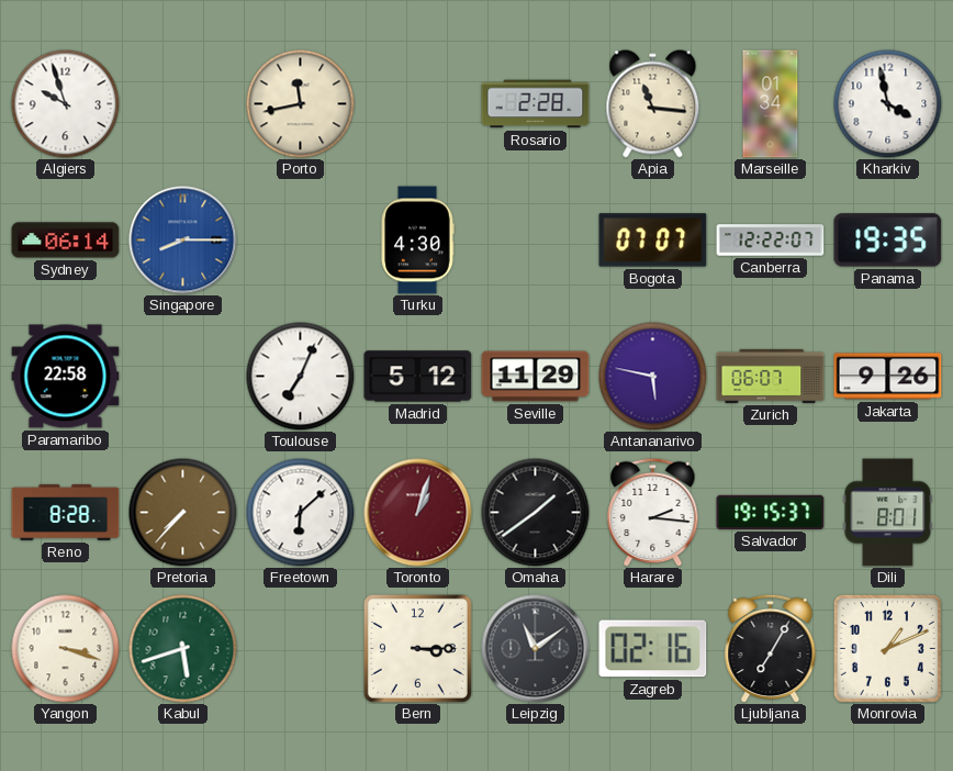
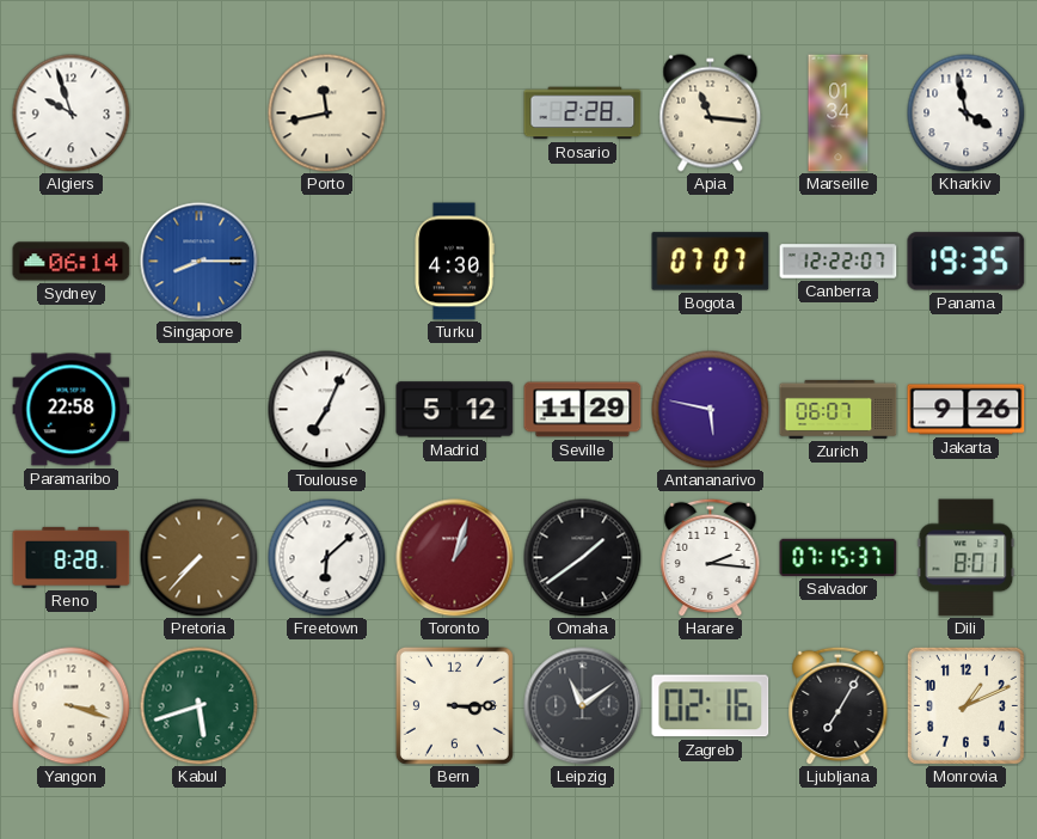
Salvador: 19:15 -> 07:15 (839, 557)
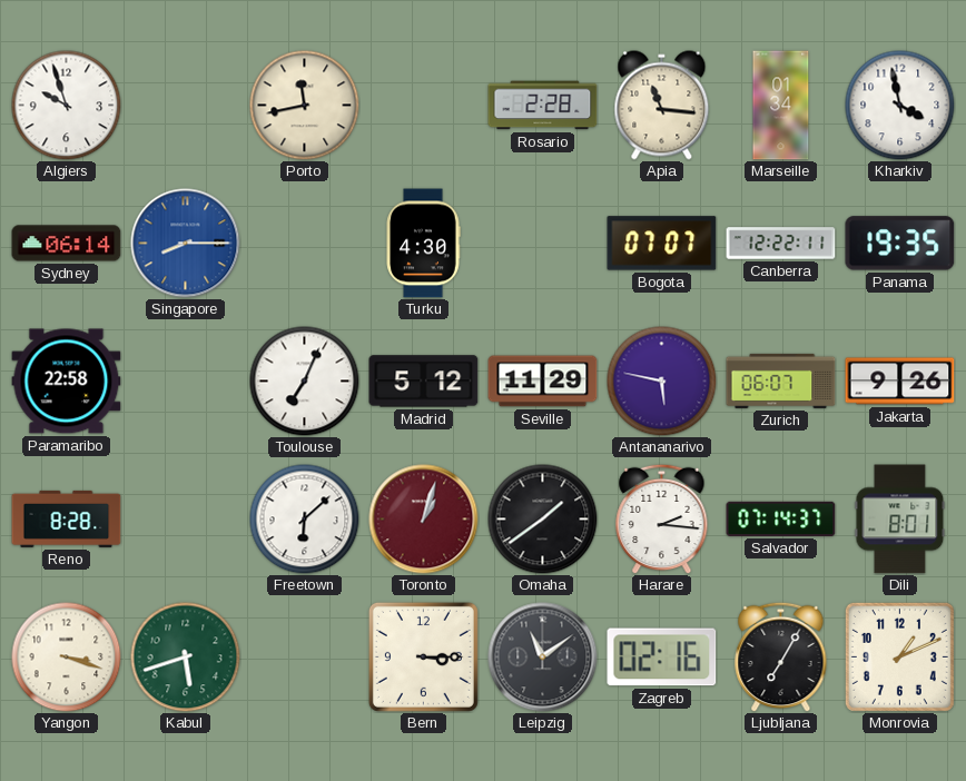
Canberra: 12:22:07 -> 12:22:11 (781, 244)
Pretoria: 7:37 -> none (200, 558)
Salvador: 07:15 -> 07:14 (781, 518)
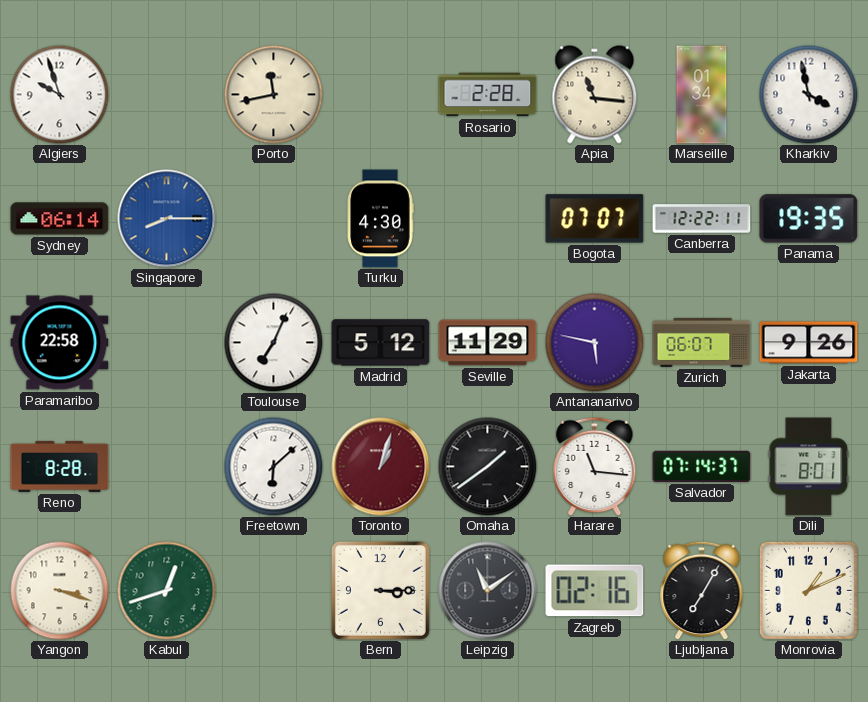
Harare: 2:16 -> 11:16 (595, 466)
Kabul: 5:42 -> 12:42 (167, 591)
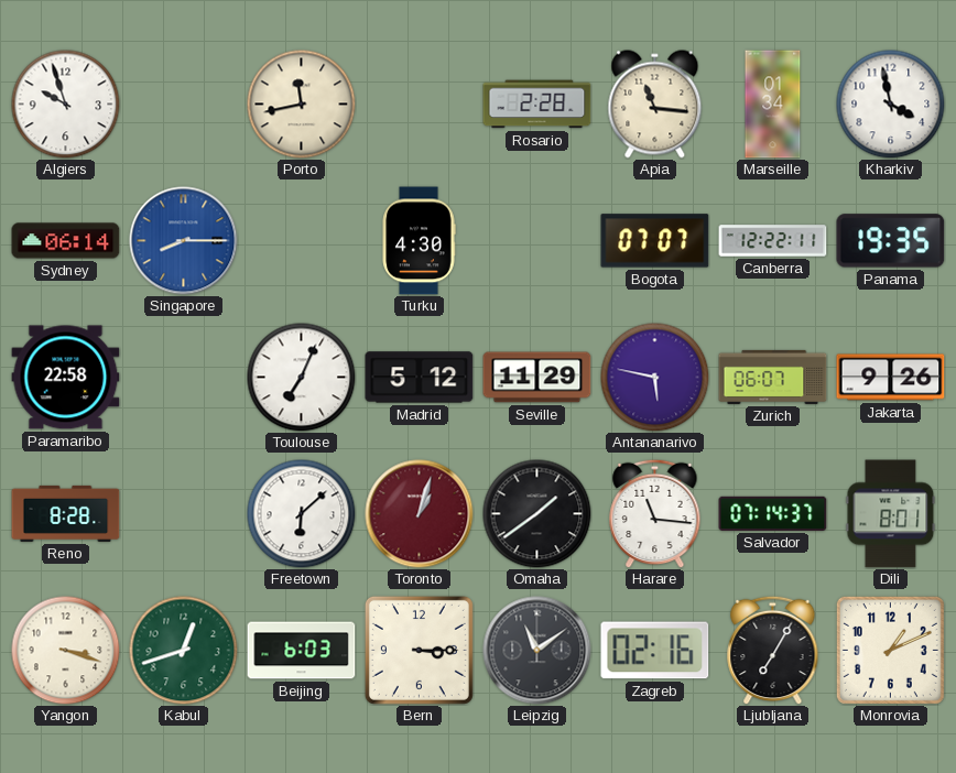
Beijing: none -> 6:03 (302, 651)
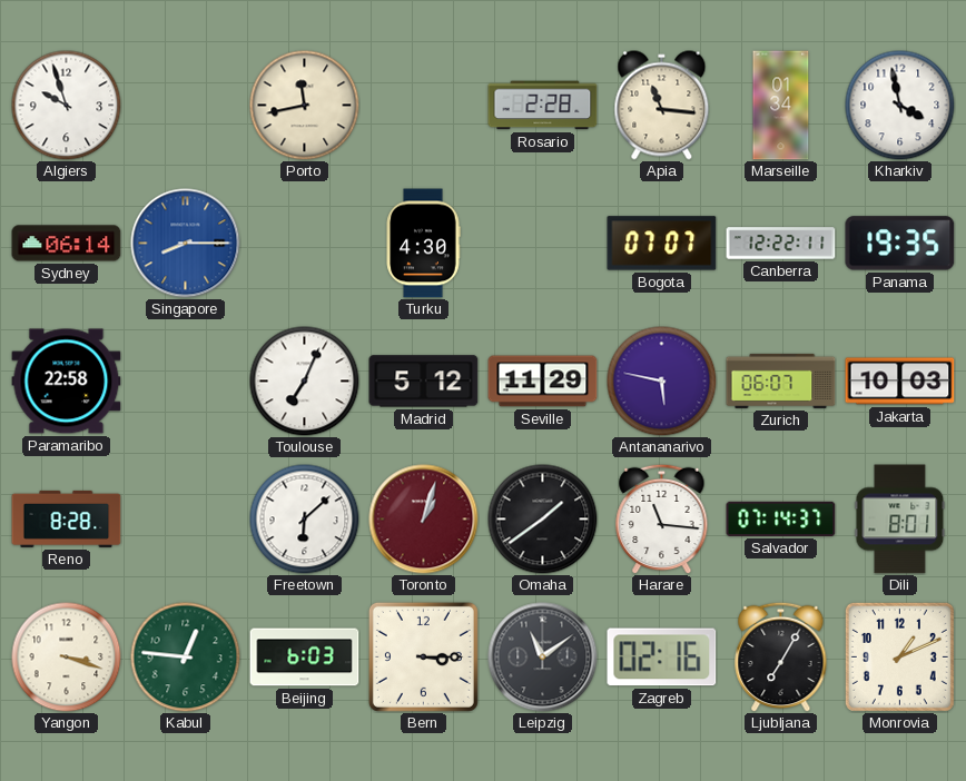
Jakarta: 9:26 -> 10:03 (900, 382)
Kabul: 12:42 -> 12:46 (186, 658)
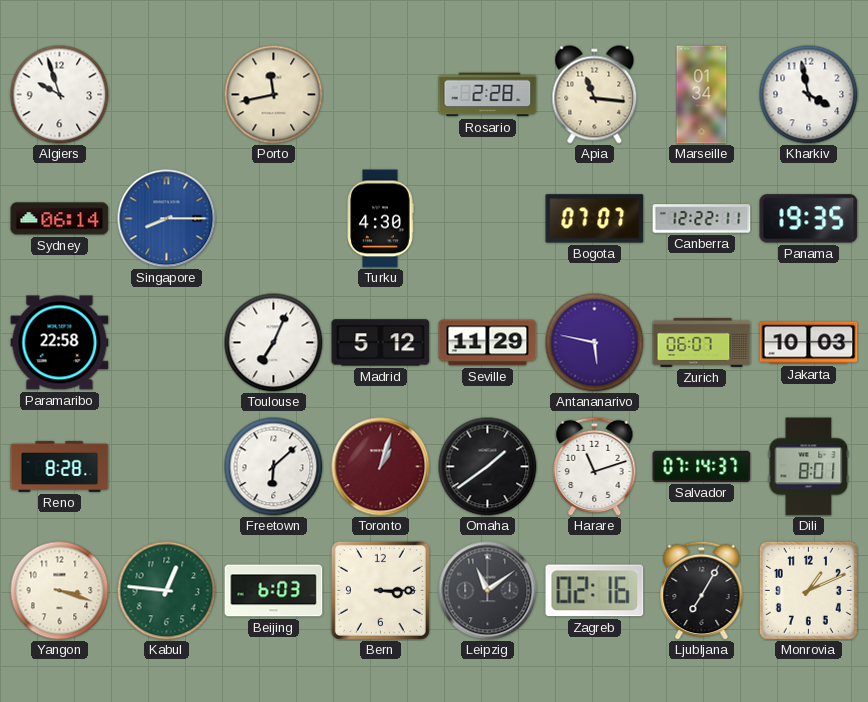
Harare: 11:16 -> 11:12 (595, 466)
